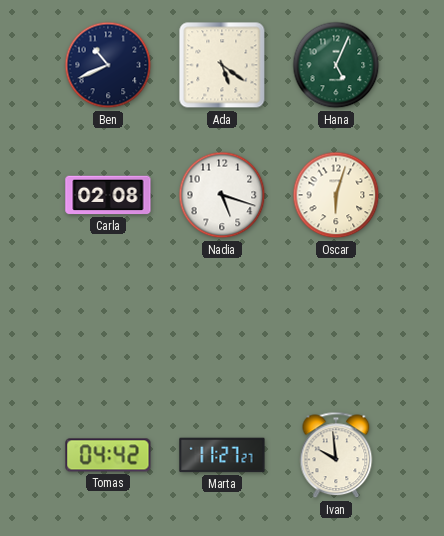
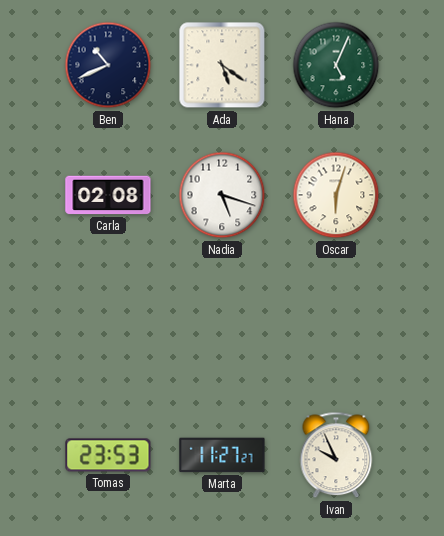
Tomas: 04:42 -> 23:53 (108, 455)
Ivan: 9:59 -> 9:56 (336, 455)
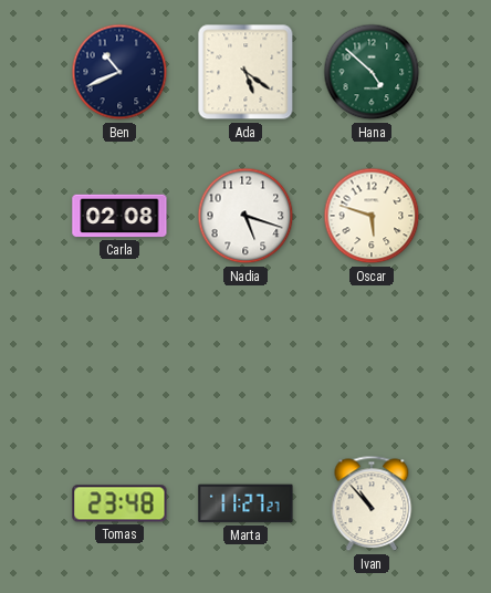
Hana: 5:04 -> 4:52 (372, 72)
Oscar: 6:03 -> 5:48 (372, 216)
Tomas: 23:53 -> 23:48 (119, 503)
Ivan: 9:56 -> 10:53 (372, 503)
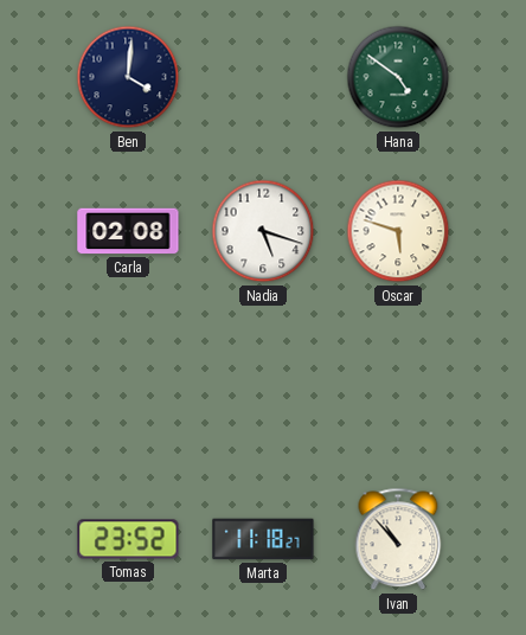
Ben: 10:41 -> 4:01 (128, 77)
Ada: 5:21 -> none (245, 72)
Hana: 4:52 -> 4:51 (398, 77)
Tomas: 23:48 -> 23:52 (128, 539)
Marta: 11:27 -> 11:18 (263, 539)
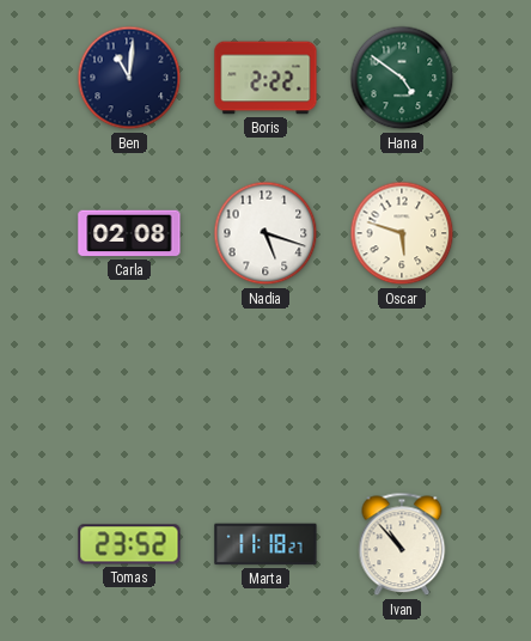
Ben: 4:01 -> 11:01 (129, 78)
Boris: none -> 2:22 (265, 78)
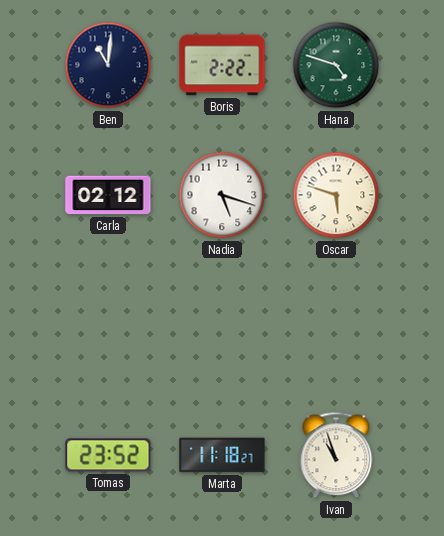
Hana: 4:51 -> 4:48 (336, 65)
Carla: 02:08 -> 02:12 (108, 195)
Ivan: 10:53 -> 10:57 (336, 455)
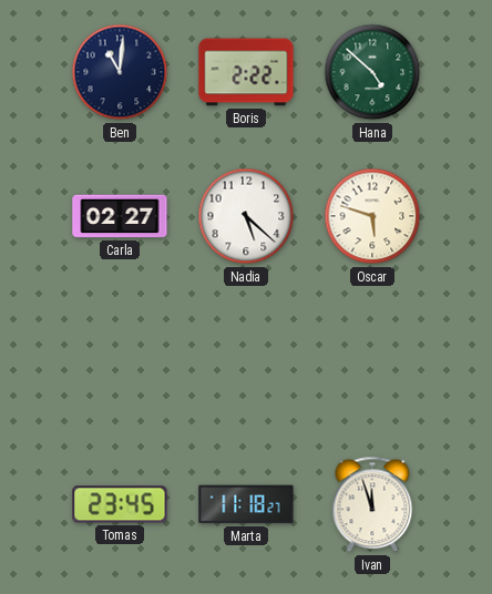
Hana: 4:48 -> 4:52 (372, 72)
Carla: 02:12 -> 02:27 (120, 216)
Nadia: 5:18 -> 5:22 (246, 216)
Tomas: 23:52 -> 23:45 (120, 504)
Ivan: 10:57 -> 11:57 (372, 504)
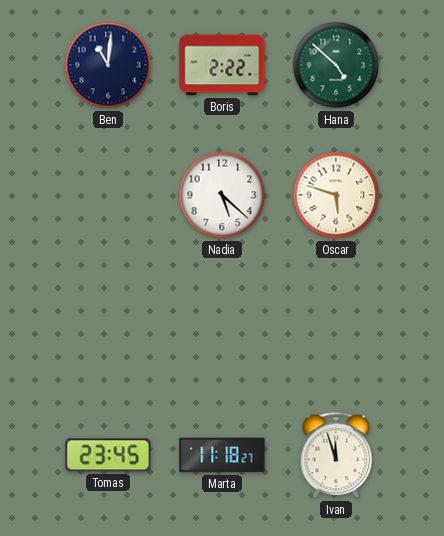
Carla: 02:27 -> none (120, 216)
